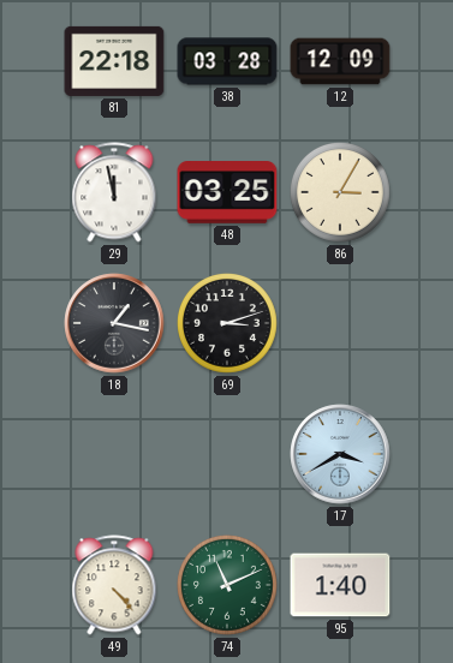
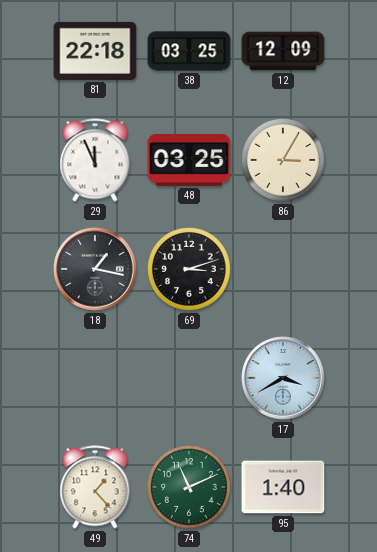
38: 03:28 -> 03:25 (189, 51)
29: 11:58 -> 11:56 (95, 160)
49: 4:23 -> 1:23 (95, 487)
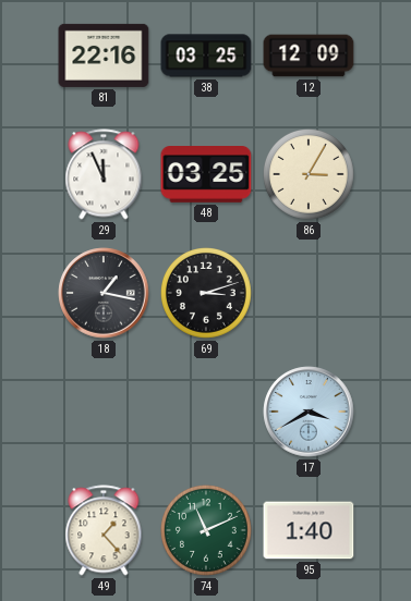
81: 22:18 -> 22:16 (104, 56)
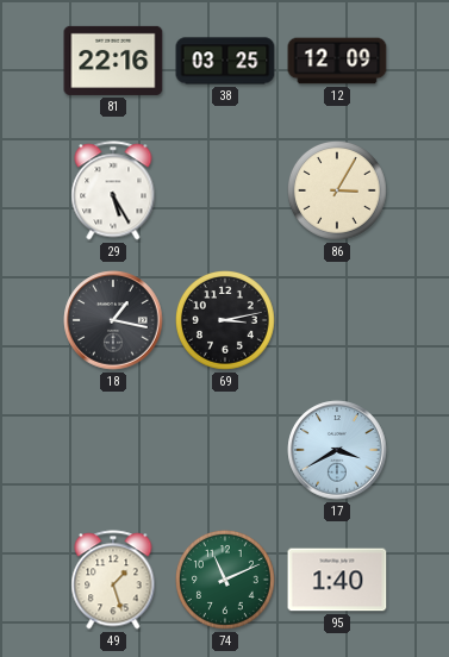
29: 11:56 -> 5:25 (113, 190)
48: 03:25 -> none (206, 174)
69: 3:12 -> 3:13 (226, 321)
49: 1:23 -> 1:27 (113, 580)
